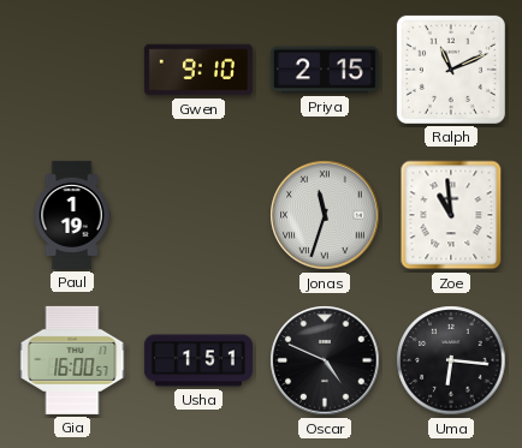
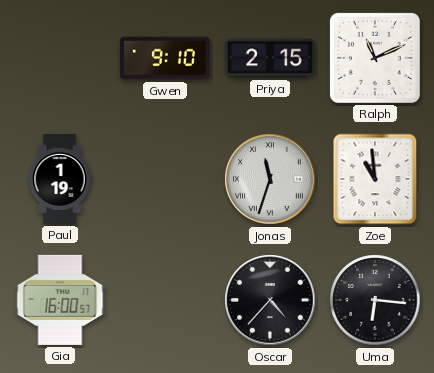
Usha: 1:51 -> none (198, 360)
Oscar: 4:49 -> 4:37 (270, 300)
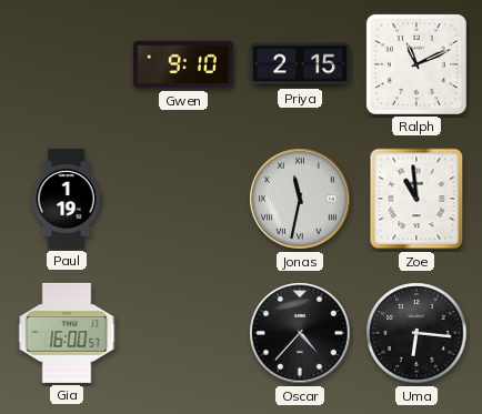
Jonas: 11:33 -> 11:32 (300, 199)
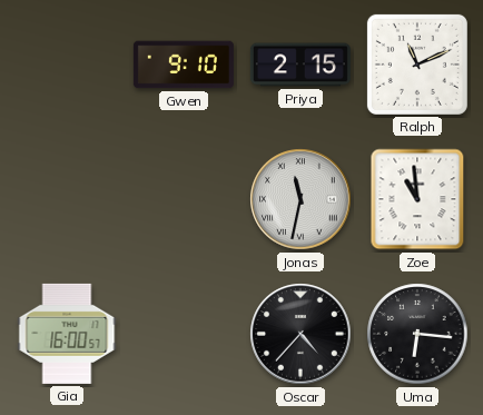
Paul: 1:19 -> none (67, 199)
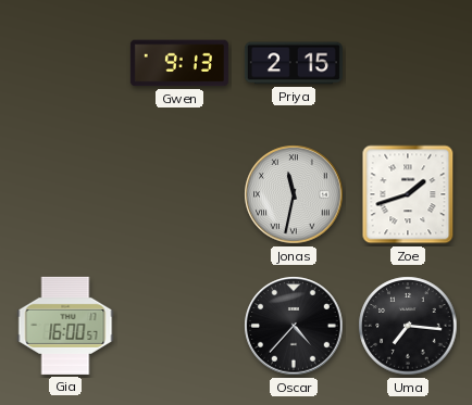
Gwen: 9:10 -> 9:13 (179, 63)
Ralph: 11:11 -> none (417, 65)
Zoe: 10:59 -> 1:42 (408, 194)
Uma: 6:16 -> 7:16 (408, 326)
